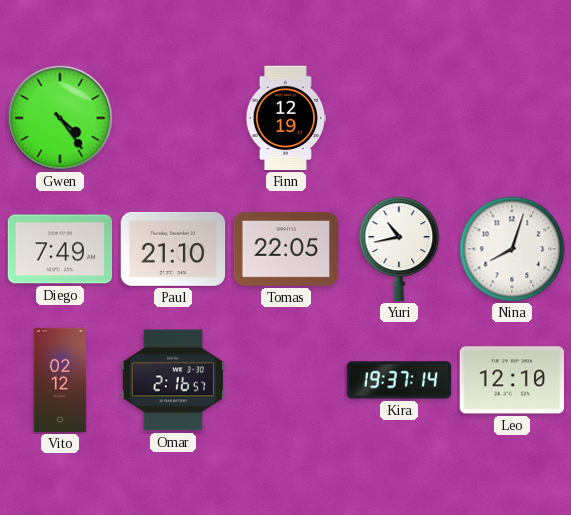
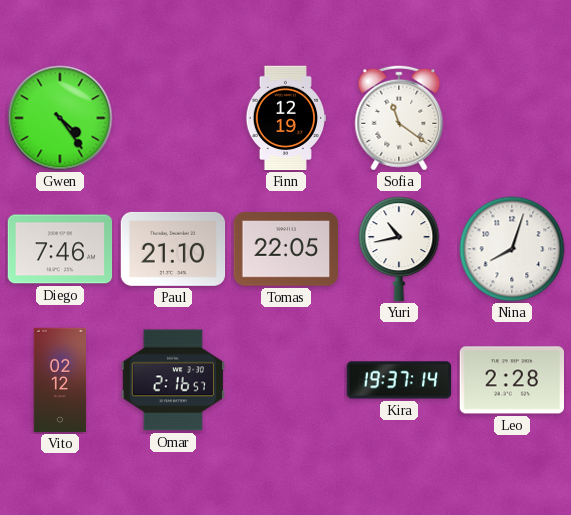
Sofia: none -> 11:21 (399, 118)
Diego: 7:49 -> 7:46 (60, 249)
Leo: 12:10 -> 2:28 (511, 380)
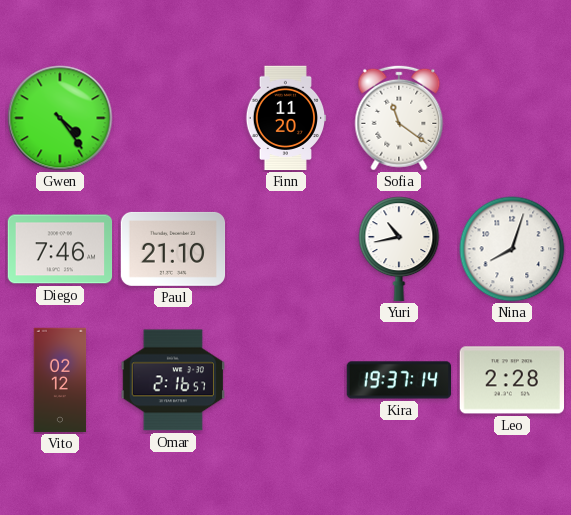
Finn: 12:19 -> 11:20 (286, 118)
Tomas: 22:05 -> none (286, 249)
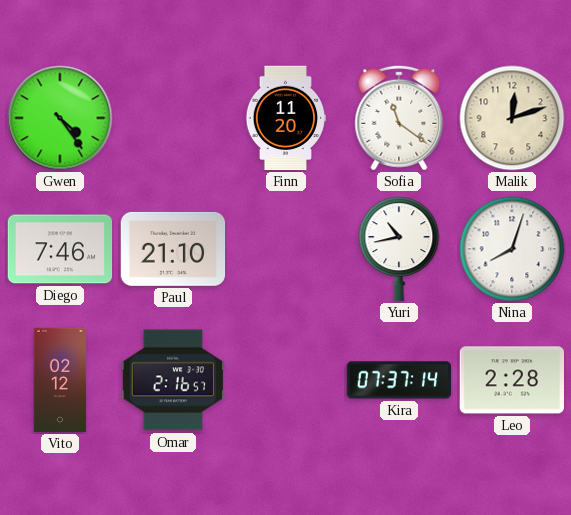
Malik: none -> 12:12 (512, 118)
Kira: 19:37 -> 07:37 (399, 380)
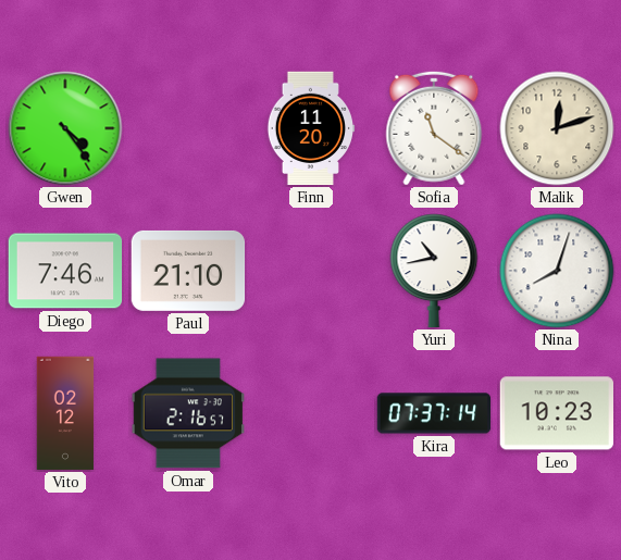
Leo: 2:28 -> 10:23 (556, 413)
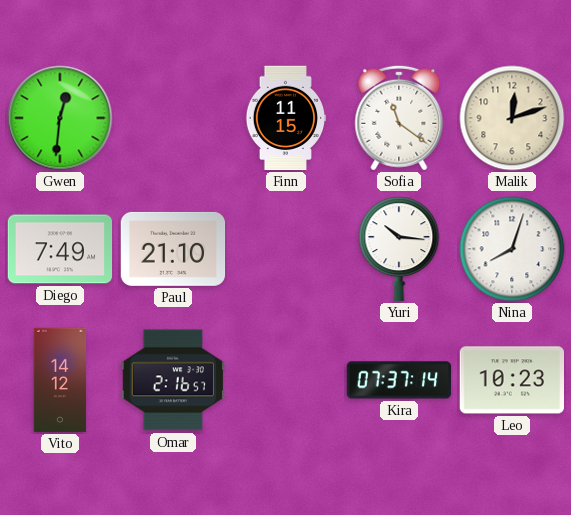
Gwen: 4:24 -> 12:31 (60, 118)
Finn: 11:20 -> 11:15 (286, 118)
Diego: 7:46 -> 7:49 (60, 249)
Yuri: 10:43 -> 10:16 (399, 249)
Vito: 02:12 -> 14:12 (60, 380)
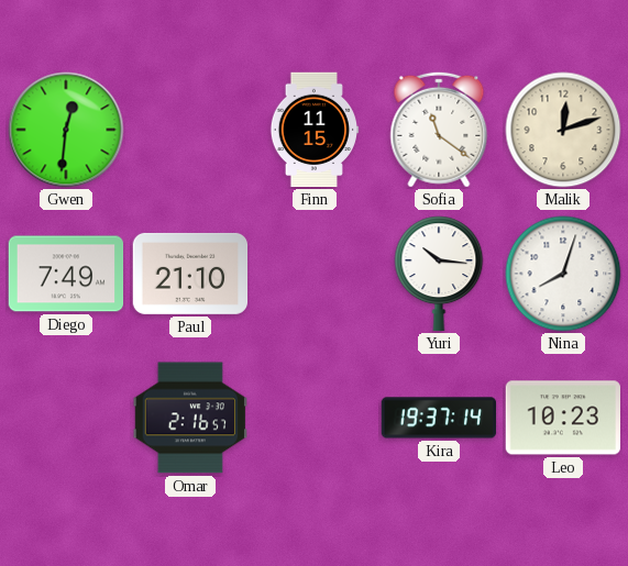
Vito: 14:12 -> none (60, 380)
Kira: 07:37 -> 19:37 (439, 418)
